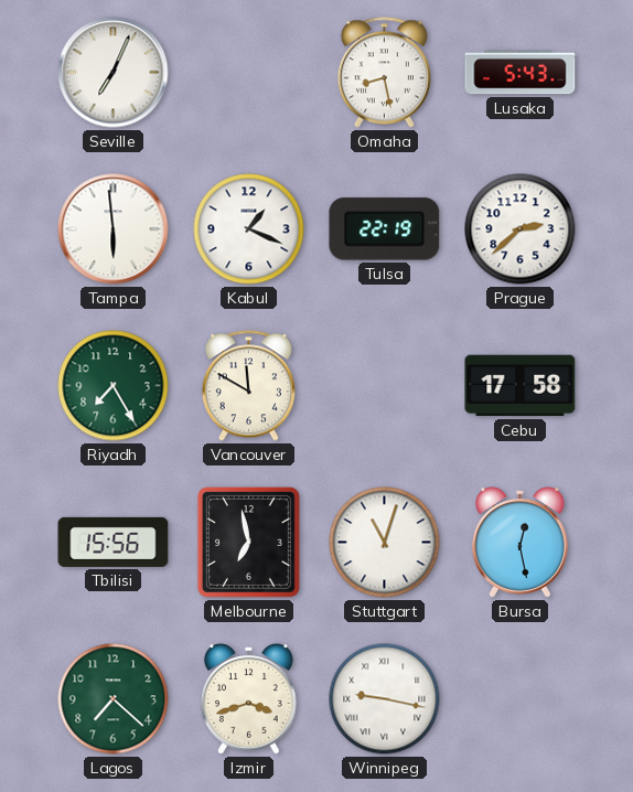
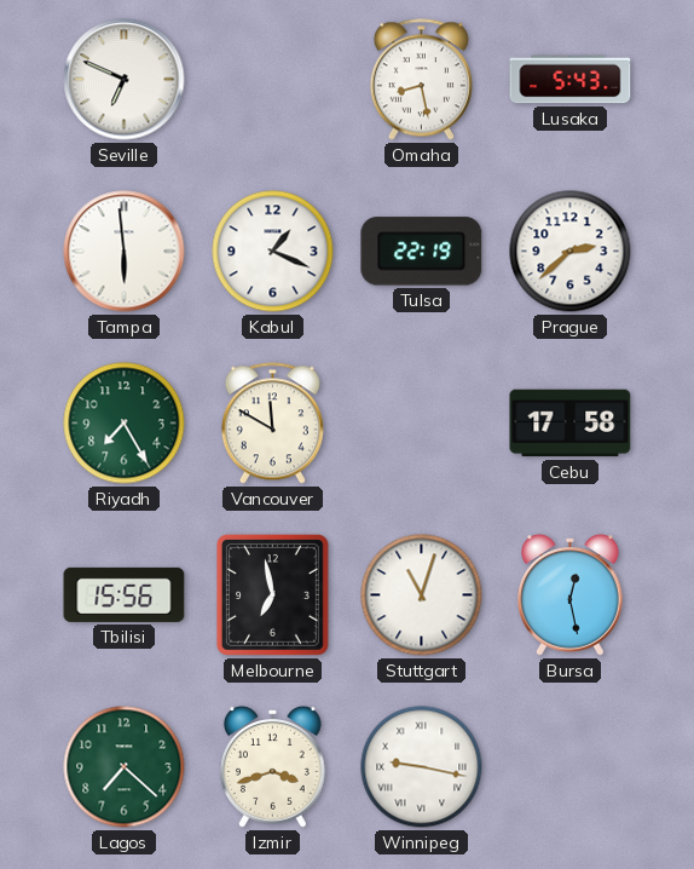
Seville: 7:04 -> 6:49 (125, 80)
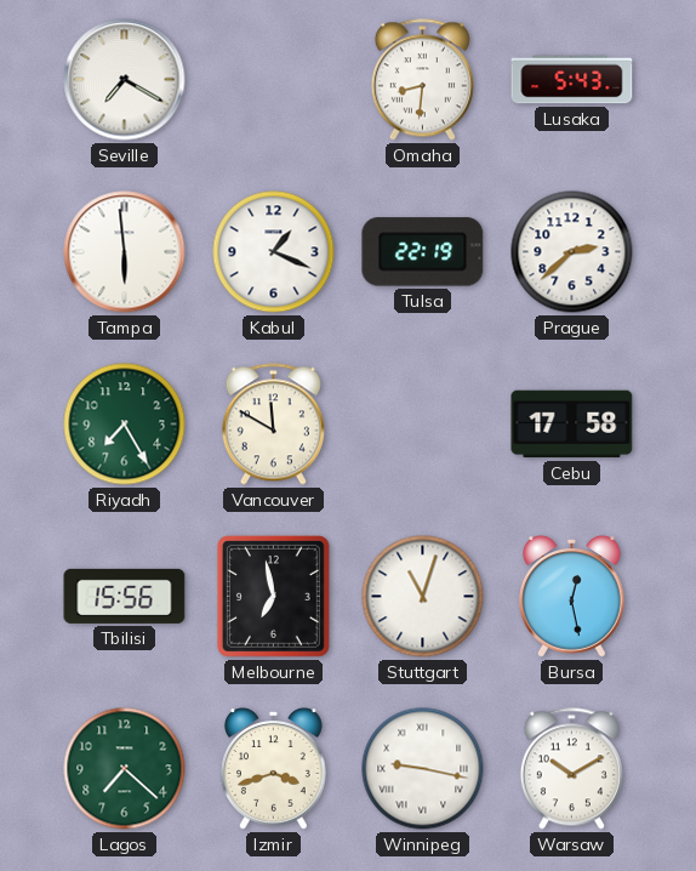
Seville: 6:49 -> 7:20 (125, 80)
Omaha: 8:28 -> 8:31 (422, 80)
Warsaw: none -> 10:10 (571, 769)
